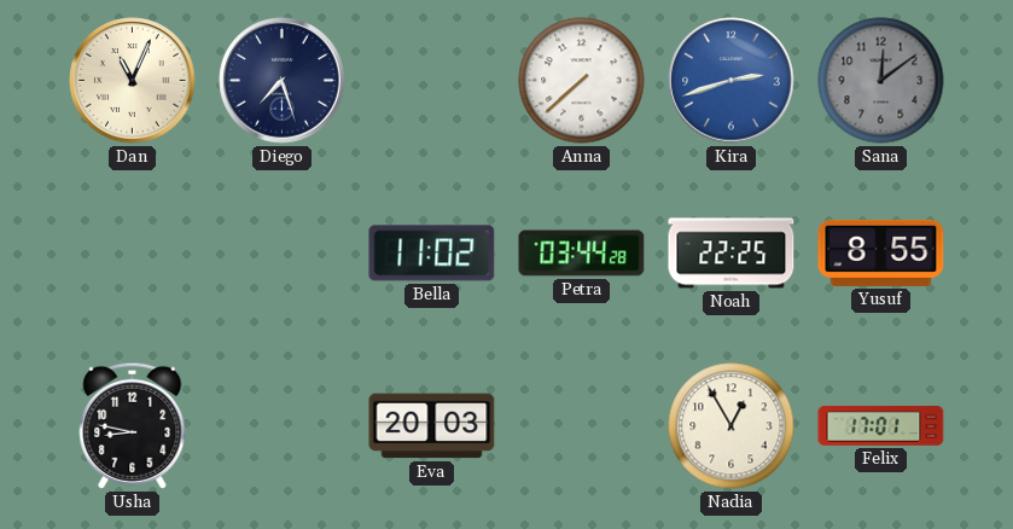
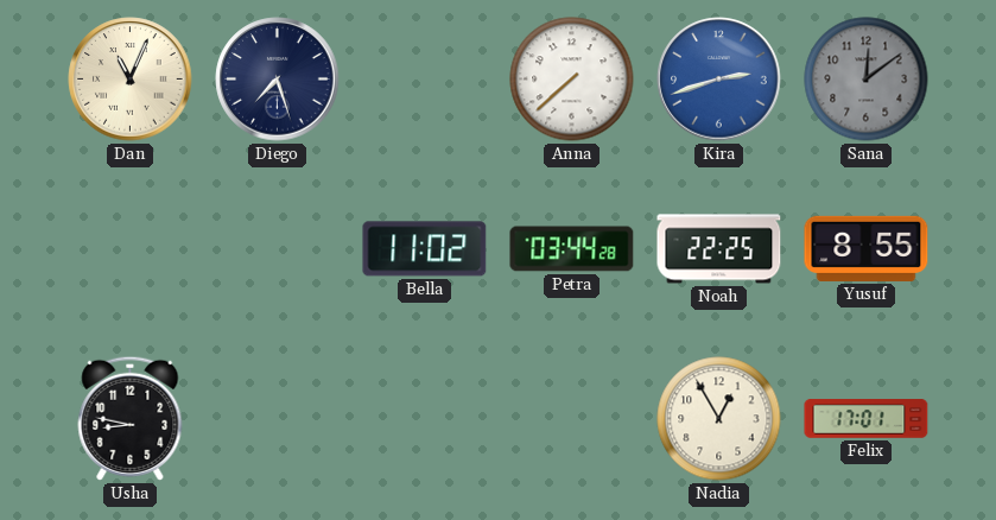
Eva: 20:03 -> none (432, 426)
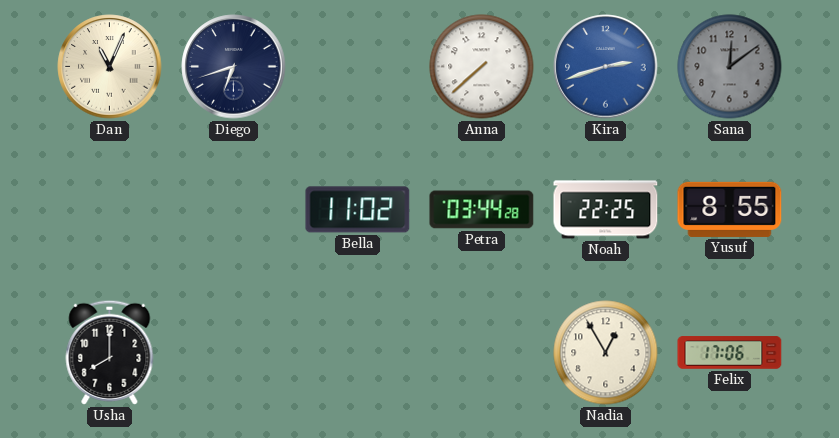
Diego: 7:27 -> 6:42 (234, 67)
Usha: 8:47 -> 8:00 (110, 352)
Felix: 17:01 -> 17:06 (730, 353)
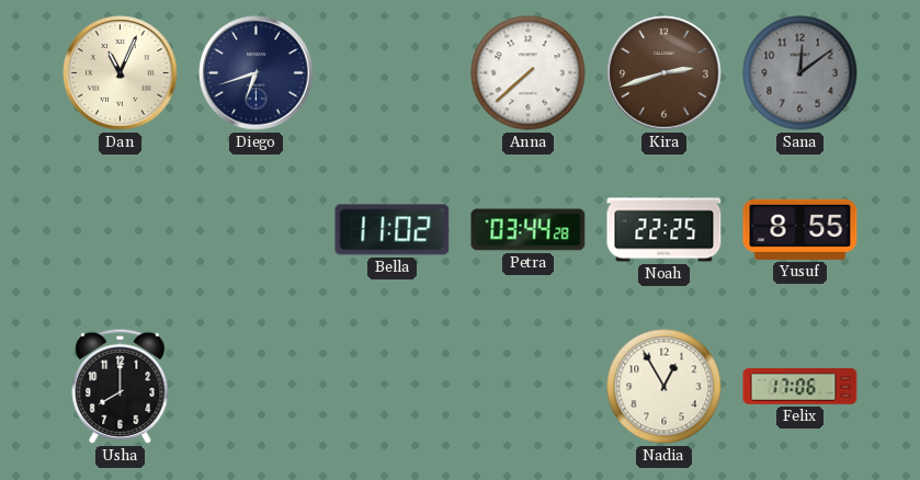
Kira dial: blue -> brown (665, 73)
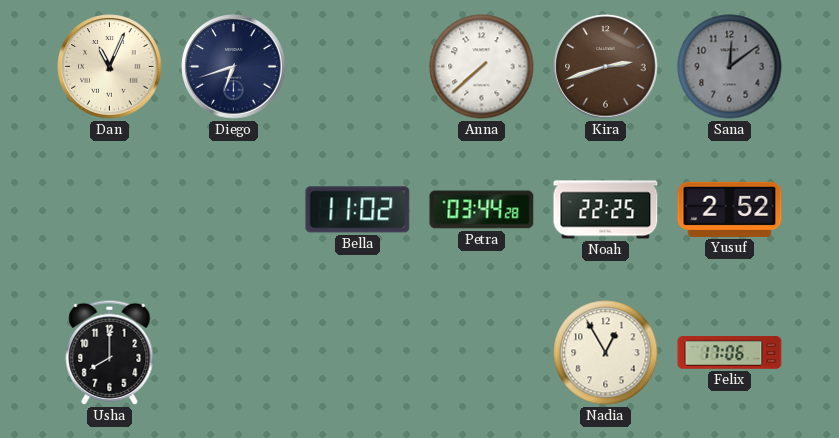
Yusuf: 8:55 -> 2:52 (730, 209)
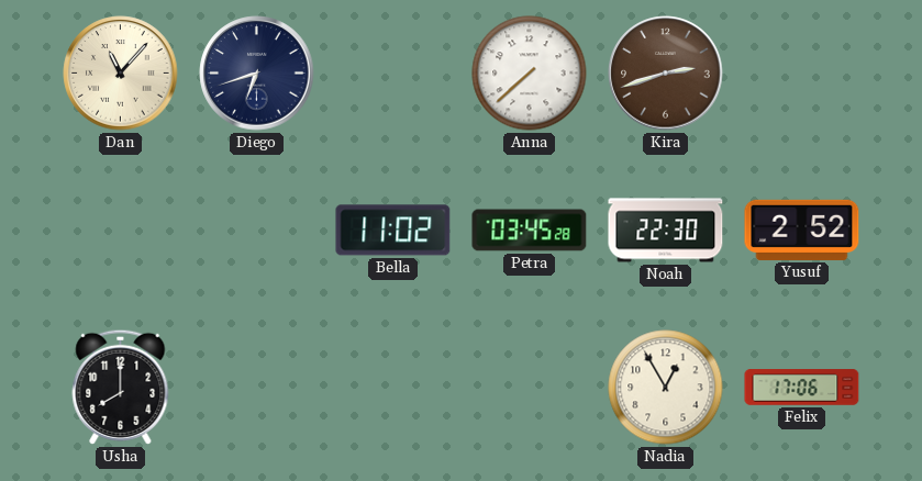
Dan: 11:04 -> 11:07 (121, 74)
Sana: 12:09 -> none (730, 67)
Petra: 03:44 -> 03:45 (530, 231)
Noah: 22:25 -> 22:30 (666, 231)
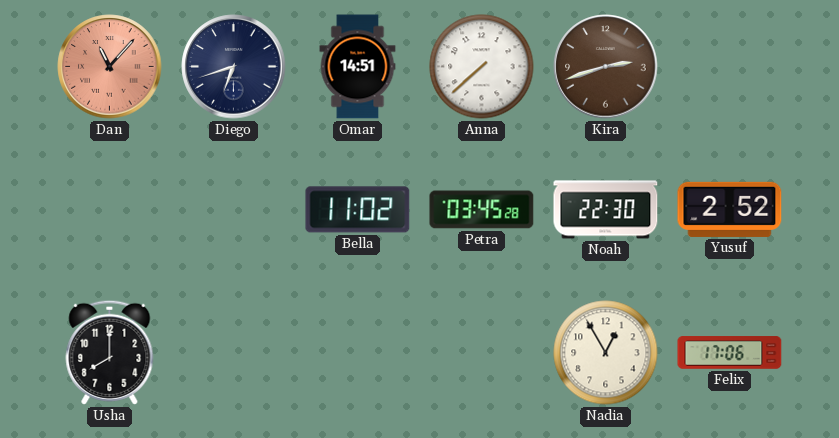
Dan dial: cream -> salmon (110, 67)
Omar: none -> 14:51 (358, 67)
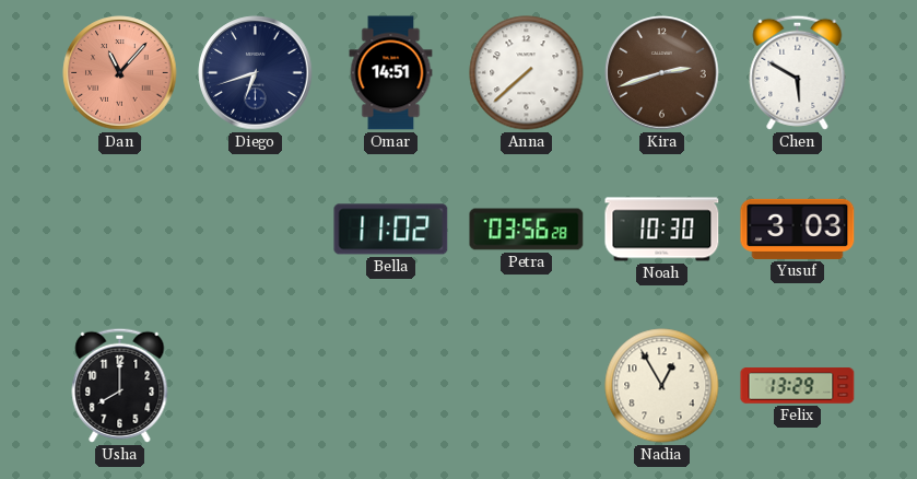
Chen: none -> 5:50 (798, 72)
Petra: 03:45 -> 03:56 (527, 230)
Noah: 22:30 -> 10:30 (662, 230)
Yusuf: 2:52 -> 3:03 (798, 229)
Felix: 17:06 -> 13:29 (798, 386)
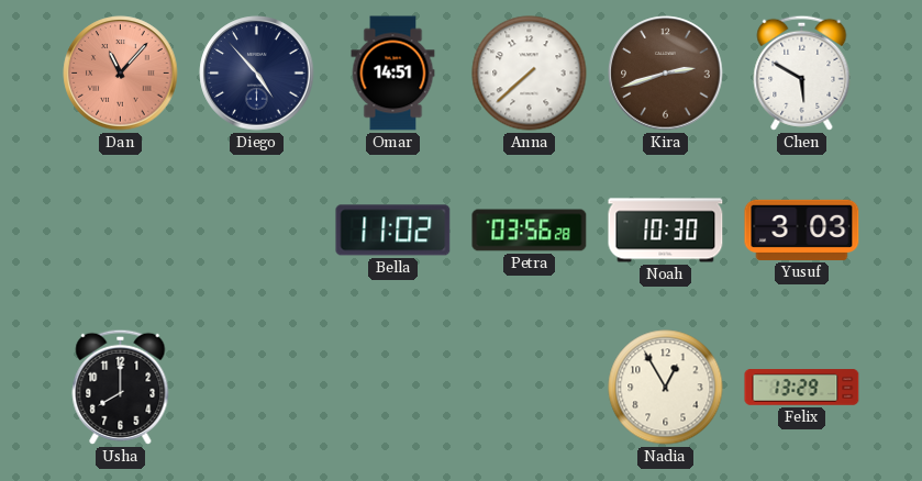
Diego: 6:42 -> 4:53 (257, 74)
